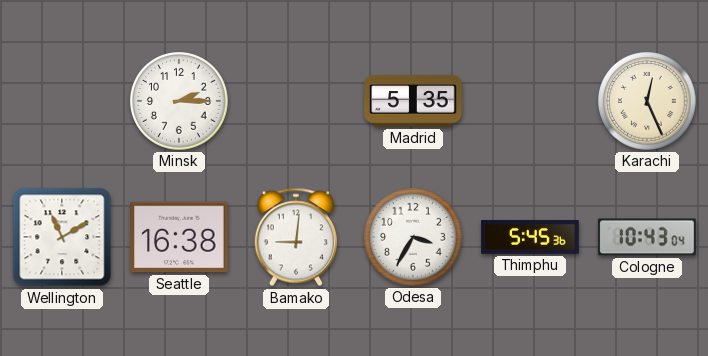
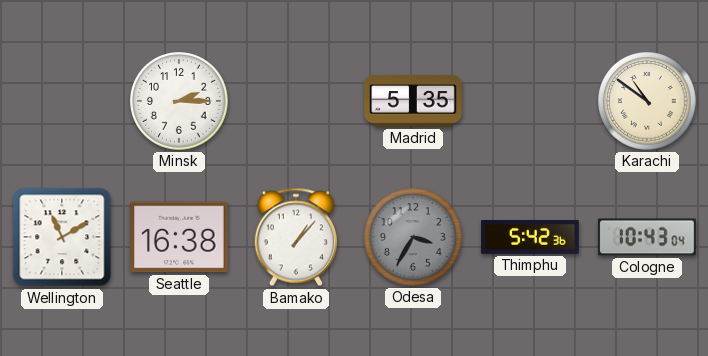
Karachi: 12:26 -> 10:51 (648, 102)
Bamako: 9:01 -> 1:07 (296, 237)
Odesa dial: white -> grey (414, 238)
Thimphu: 5:45 -> 5:42 (530, 237)
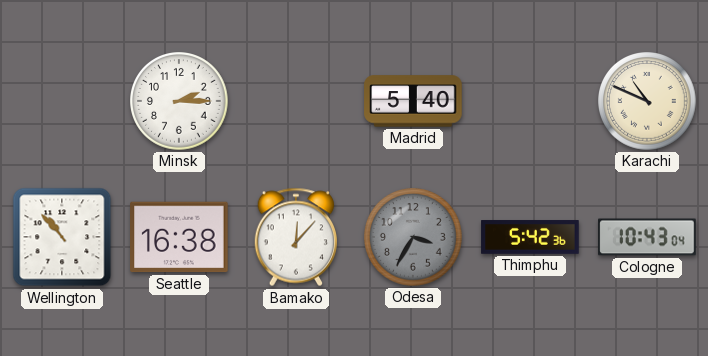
Madrid: 5:35 -> 5:40 (413, 101)
Karachi: 10:51 -> 10:49 (648, 102)
Wellington: 11:10 -> 10:53 (62, 237)
Bamako: 1:07 -> 12:07 (296, 237)
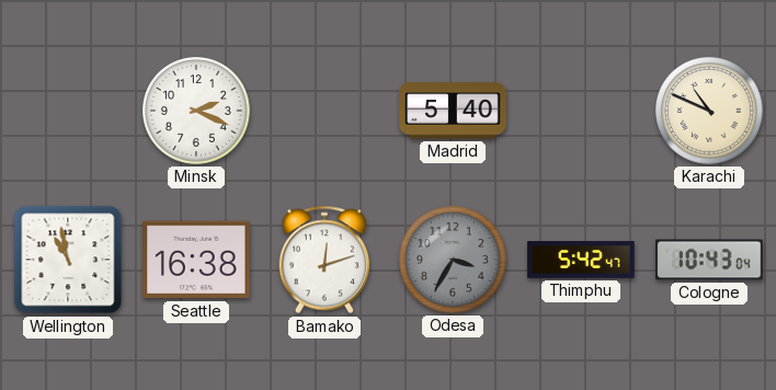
Minsk: 2:15 -> 2:19 (197, 112)
Wellington: 10:53 -> 10:58 (68, 260)
Bamako: 12:07 -> 12:12 (324, 260)
Thimphu: 5:42:36 -> 5:42:47 (581, 260)
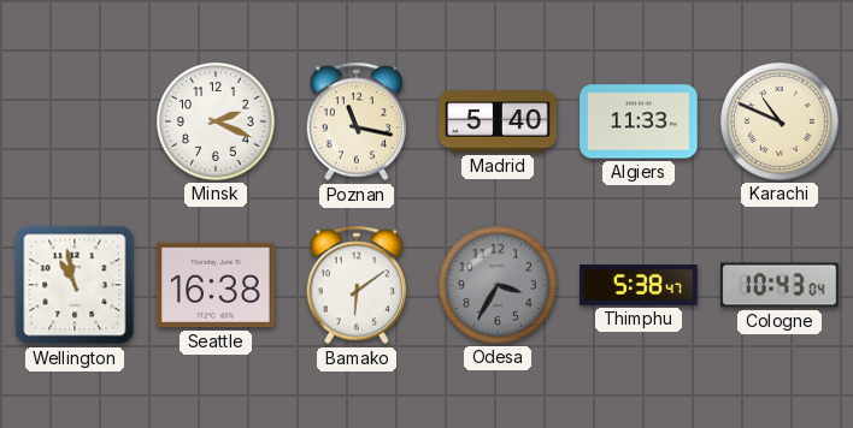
Poznan: none -> 11:17 (357, 121)
Algiers: none -> 11:33 (639, 121)
Bamako: 12:12 -> 6:09 (357, 285)
Thimphu: 5:42 -> 5:38 (639, 285)
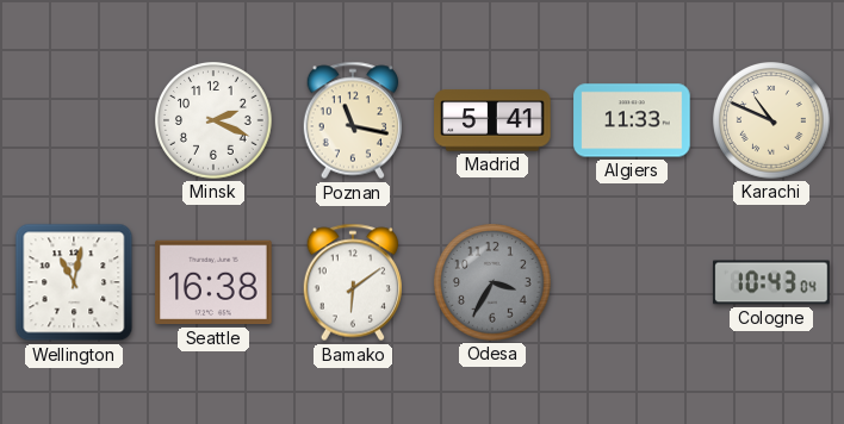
Madrid: 5:40 -> 5:41 (492, 120)
Wellington: 10:58 -> 11:02 (74, 282)
Thimphu: 5:38 -> none (639, 285)
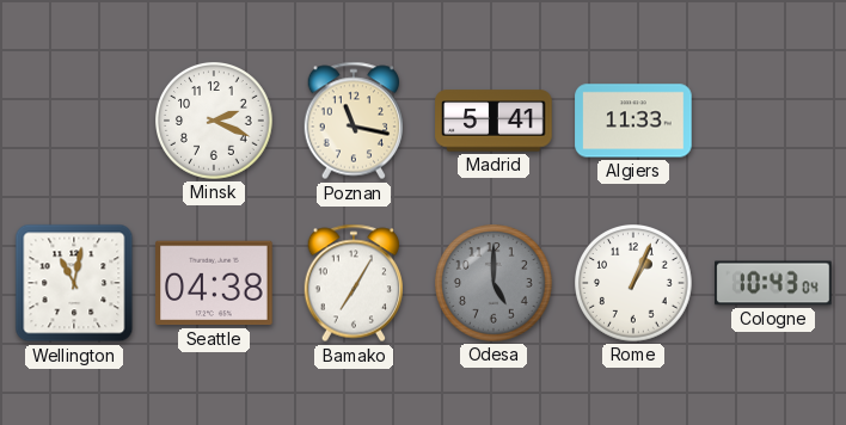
Karachi: 10:49 -> none (772, 121)
Seattle: 16:38 -> 04:38 (214, 283)
Bamako: 6:09 -> 7:05 (354, 283)
Odesa: 3:35 -> 5:00 (495, 284)
Rome: none -> 1:04 (634, 284)
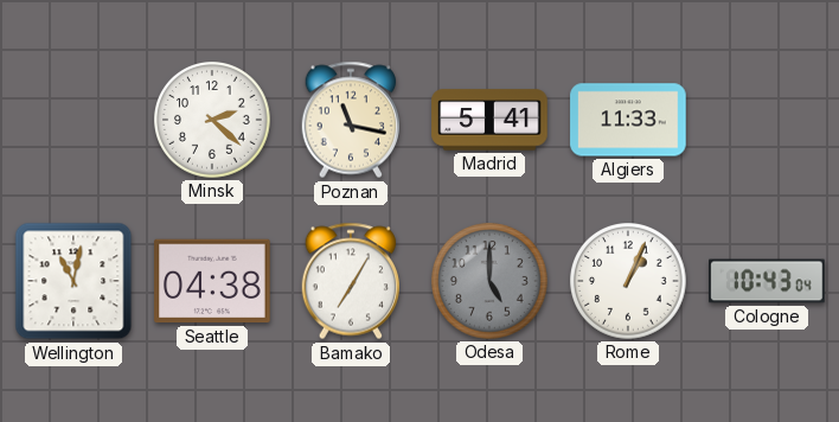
Minsk: 2:19 -> 2:22 (213, 121)
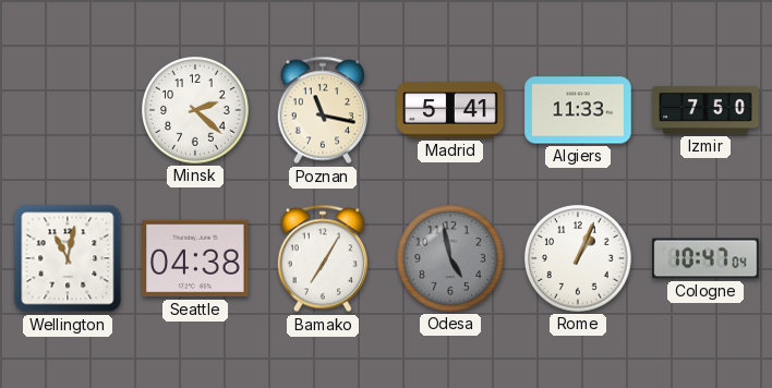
Izmir: none -> 7:50 (705, 110)
Odesa: 5:00 -> 4:58 (451, 259)
Cologne: 10:43 -> 10:47 (705, 258)
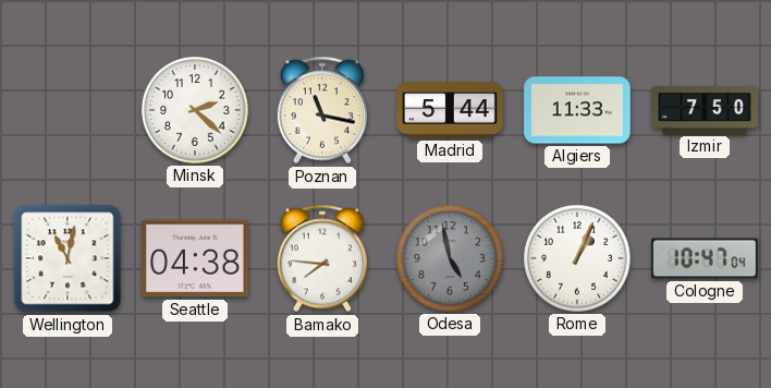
Madrid: 5:41 -> 5:44 (450, 110)
Bamako: 7:05 -> 7:46 (322, 258)
